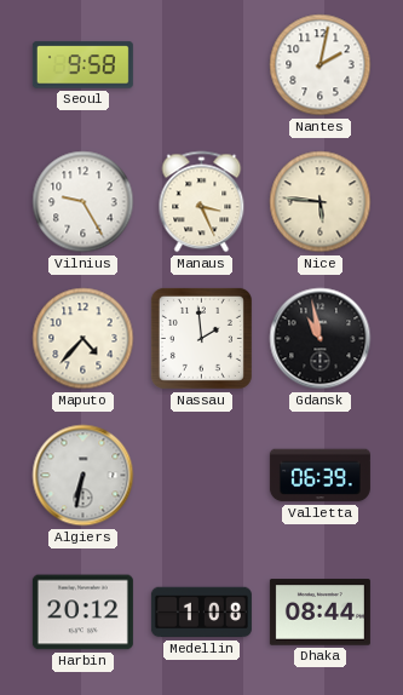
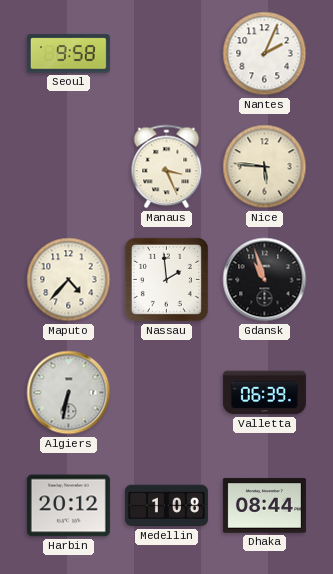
Nantes: 2:02 -> 2:04 (265, 54)
Vilnius: 9:25 -> none (84, 202)
Gdansk: 10:58 -> 10:57 (265, 280)
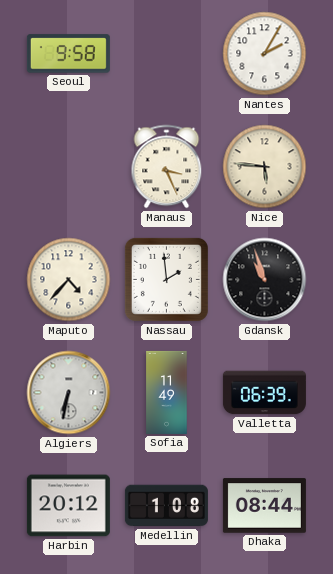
Nantes: 2:04 -> 2:05 (265, 54)
Sofia: none -> 11:49 (167, 392)
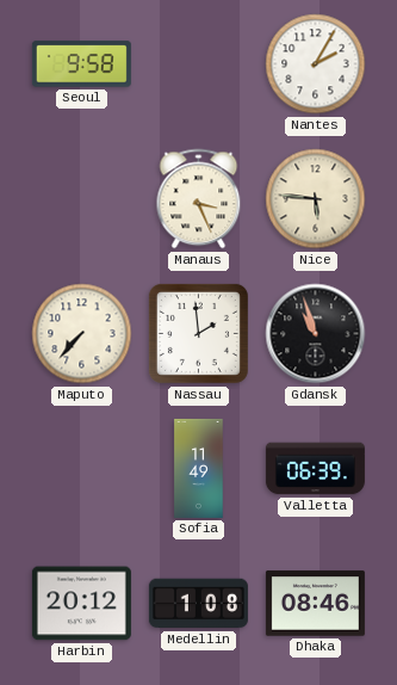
Maputo: 4:37 -> 7:37 (82, 334)
Algiers: 6:32 -> none (69, 393)
Dhaka: 08:44 -> 08:46 (315, 604)
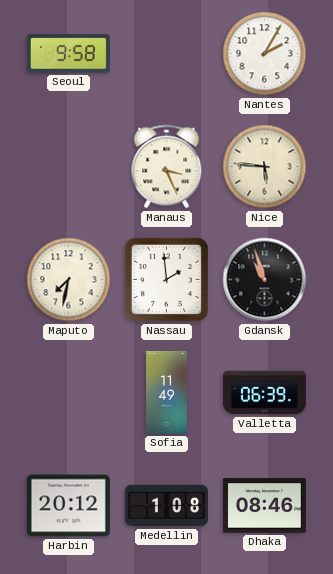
Maputo: 7:37 -> 7:32 (69, 280)
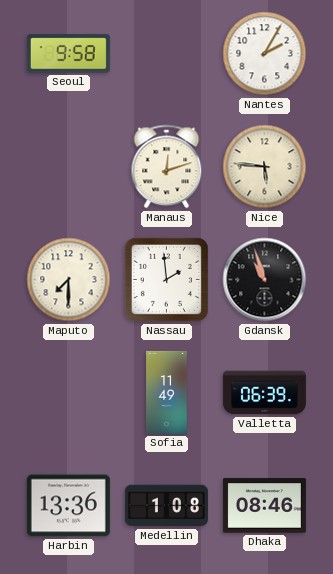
Manaus: 3:26 -> 12:12 (167, 167)
Maputo: 7:32 -> 7:30 (69, 280)
Harbin: 20:12 -> 13:36 (68, 506)
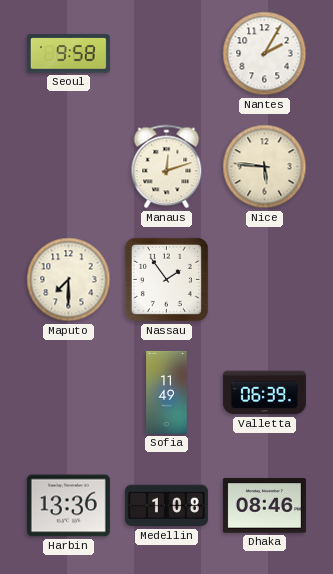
Nassau: 1:59 -> 1:54 (166, 279)
Gdansk: 10:57 -> none (265, 280)
